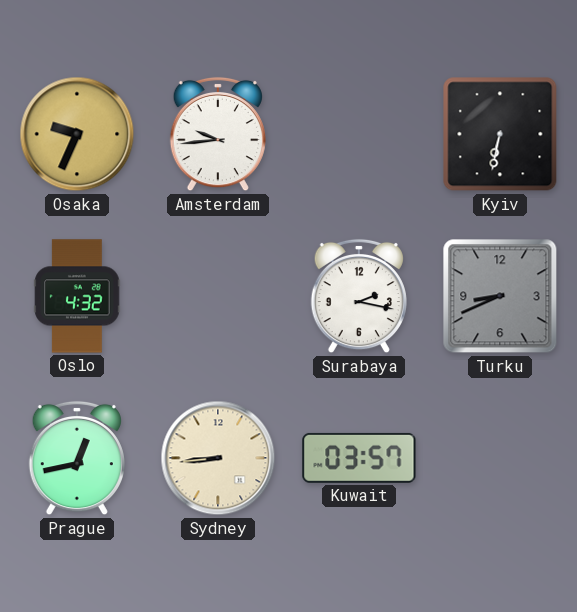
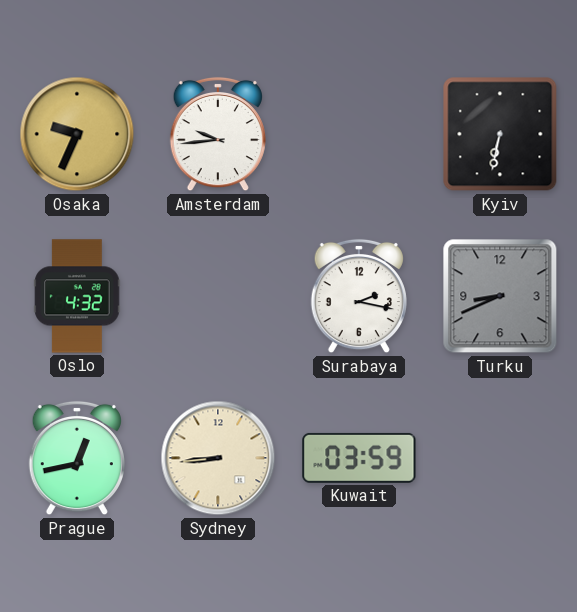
Kuwait: 03:57 -> 03:59 (359, 458)
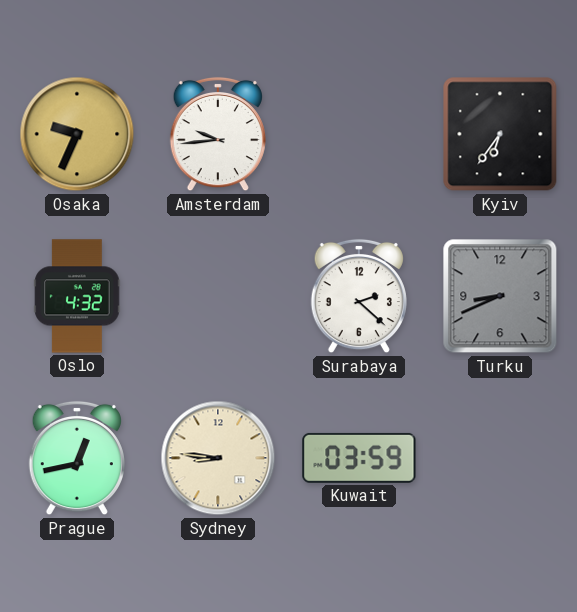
Kyiv: 6:32 -> 6:36 (500, 134)
Surabaya: 2:17 -> 2:22 (359, 296)
Sydney: 8:44 -> 8:46 (218, 458)
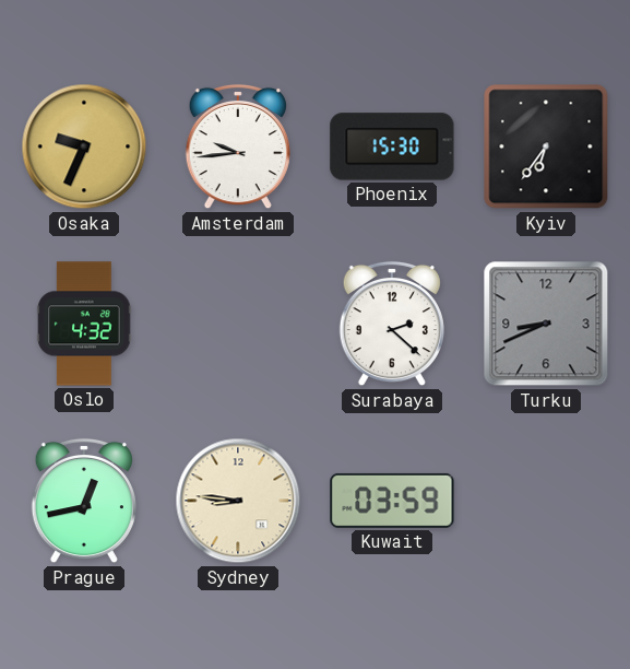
Phoenix: none -> 15:30 (392, 146)
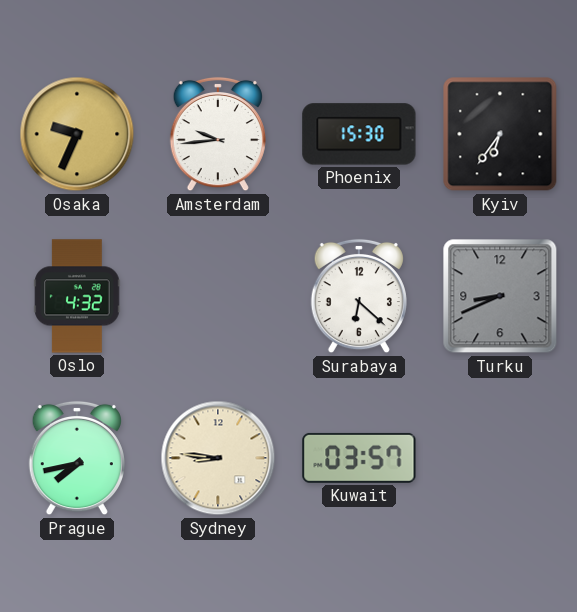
Surabaya: 2:22 -> 6:22 (359, 296)
Prague: 12:43 -> 7:43 (77, 458)
Kuwait: 03:59 -> 03:57 (359, 458)
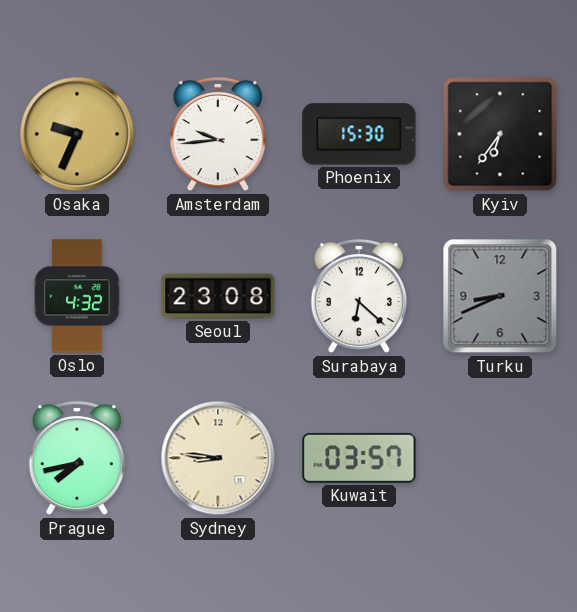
Seoul: none -> 23:08 (218, 296)
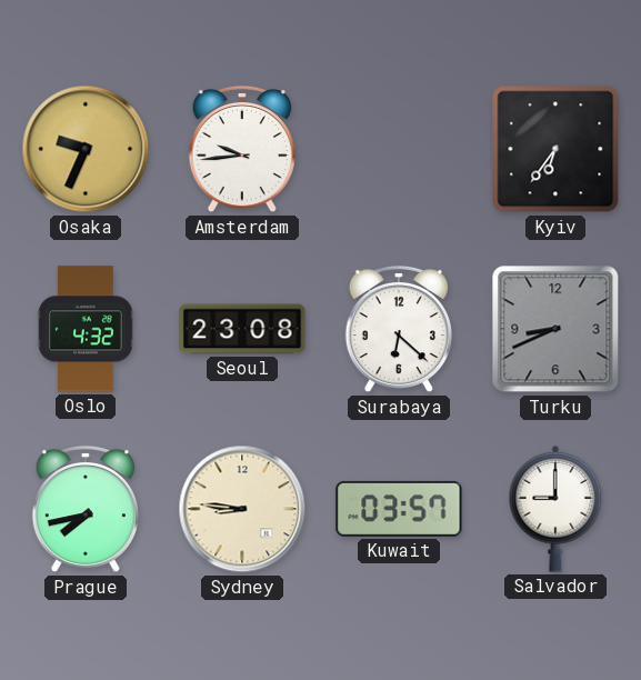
Phoenix: 15:30 -> none (359, 134)
Salvador: none -> 9:00 (555, 509)
